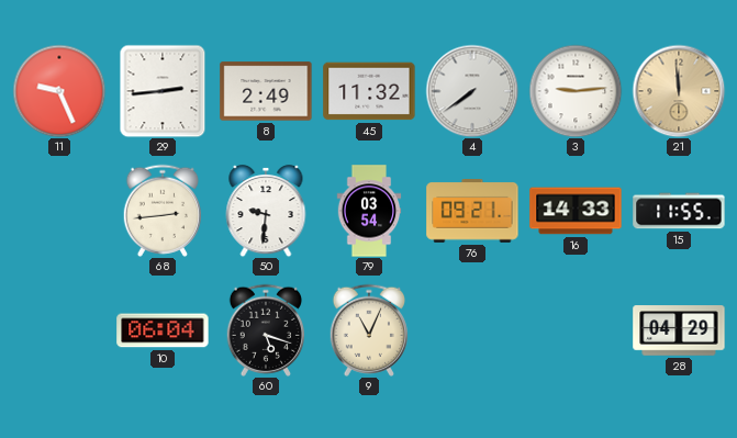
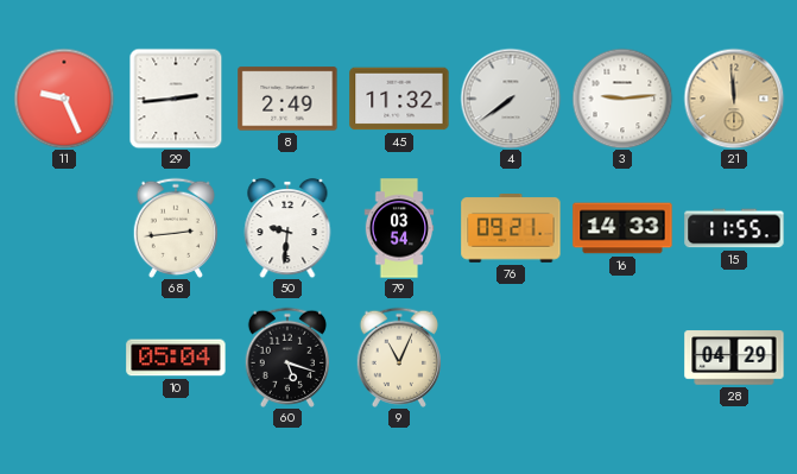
10: 06:04 -> 05:04 (176, 358)
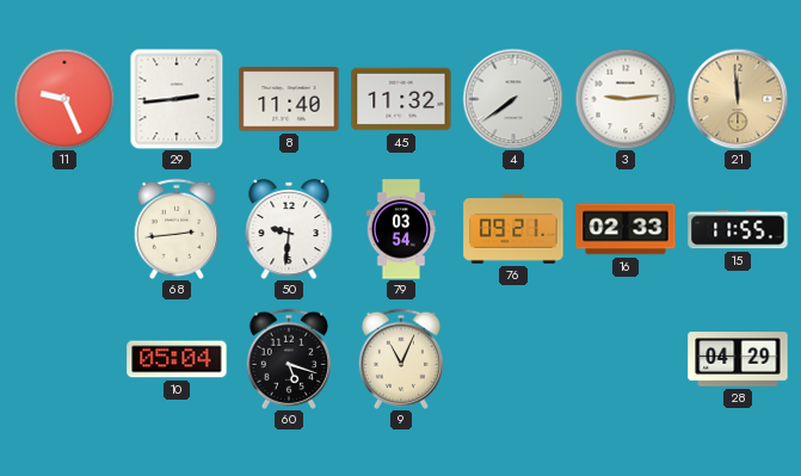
8: 2:49 -> 11:40 (289, 99)
16: 14:33 -> 02:33 (626, 229)
